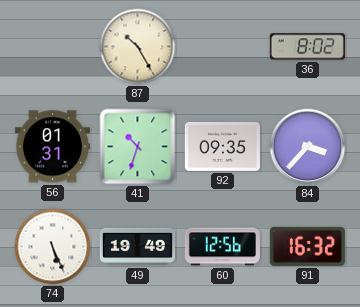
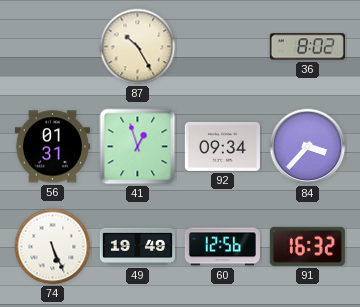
41: 10:33 -> 12:57 (138, 147)
92: 09:35 -> 09:34 (222, 146)
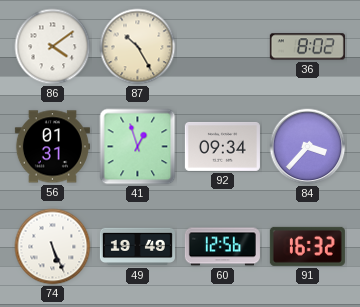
86: none -> 4:09 (53, 47)
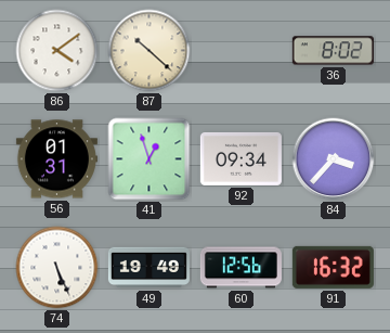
87: 10:25 -> 10:22 (149, 51)
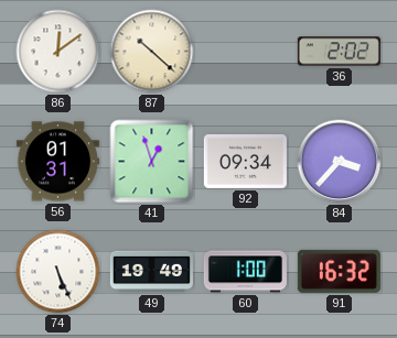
86: 4:09 -> 12:09 (58, 52)
36: 8:02 -> 2:02 (339, 52)
60: 12:56 -> 1:00 (245, 272)
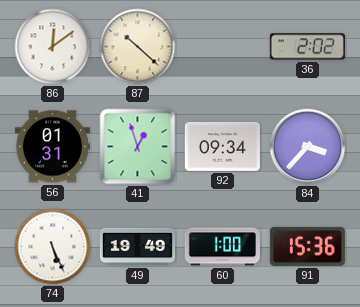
91: 16:32 -> 15:36 (307, 246)
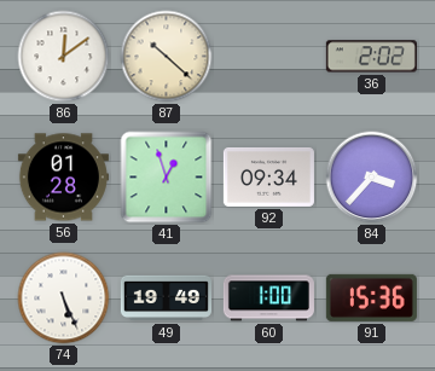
56: 01:31 -> 01:28 (63, 178)
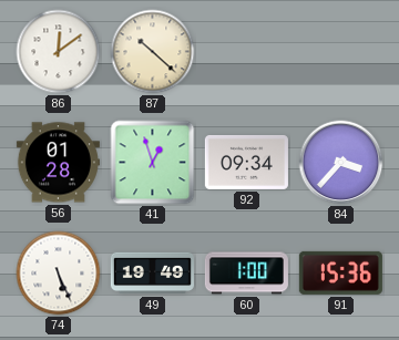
36: 2:02 -> none (371, 57)
